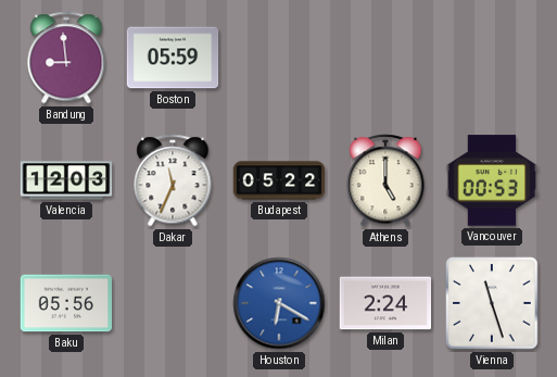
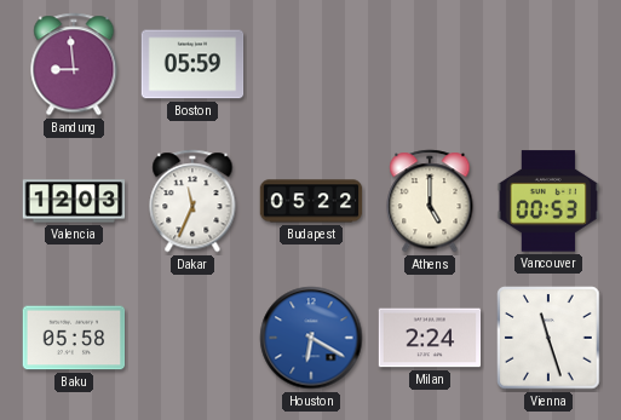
Baku: 05:56 -> 05:58 (74, 338)
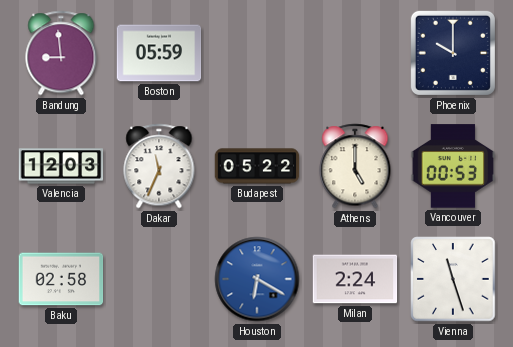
Phoenix: none -> 10:00 (453, 53)
Baku: 05:58 -> 02:58 (61, 279)
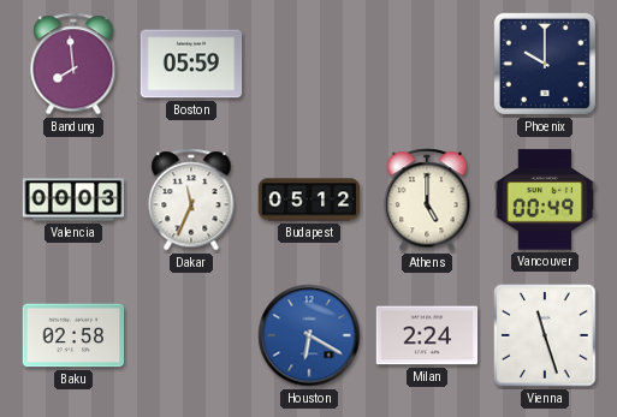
Bandung: 8:59 -> 7:59 (73, 64)
Valencia: 12:03 -> 00:03 (73, 199)
Budapest: 05:22 -> 05:12 (309, 199)
Vancouver: 00:53 -> 00:49 (545, 199)
